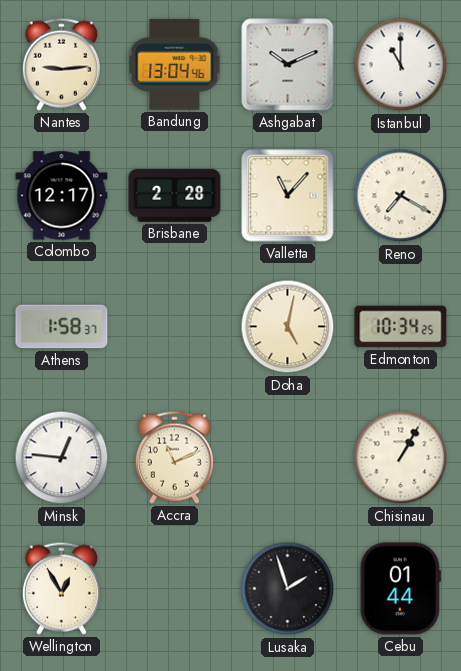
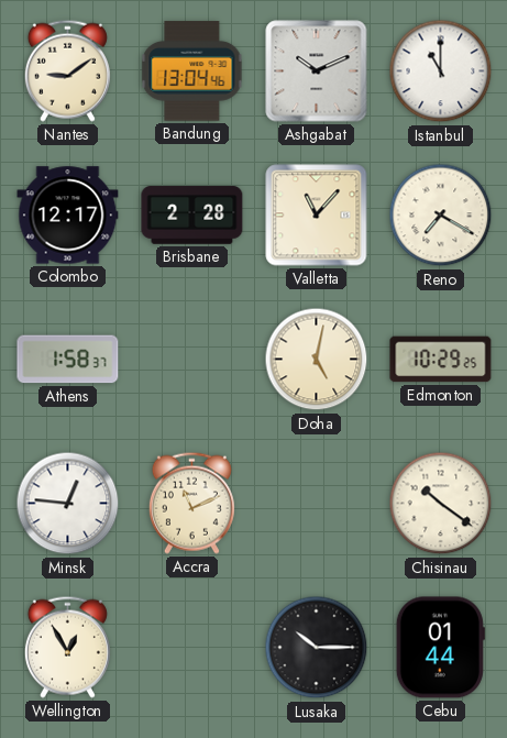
Nantes: 9:14 -> 9:09 (67, 70)
Edmonton: 10:34 -> 10:29 (441, 360)
Chisinau: 1:05 -> 10:21 (441, 504)
Lusaka: 1:57 -> 10:15 (317, 648)
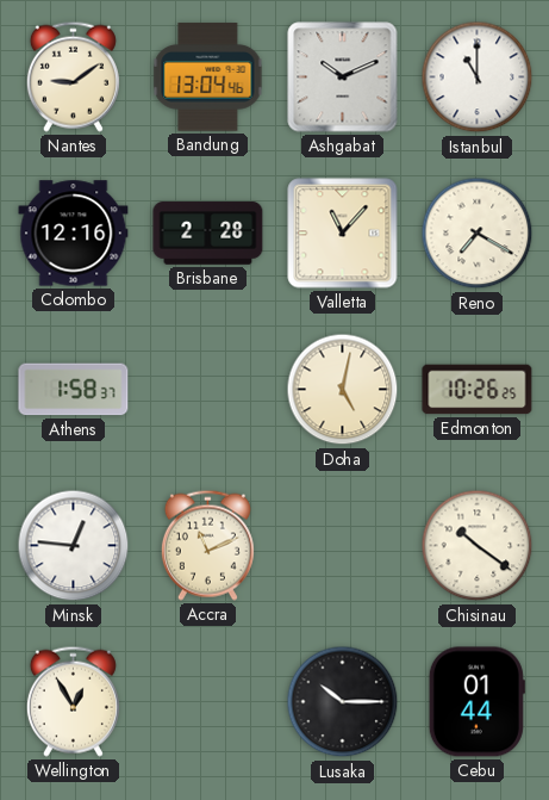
Colombo: 12:17 -> 12:16 (74, 234)
Edmonton: 10:29 -> 10:26 (478, 390)
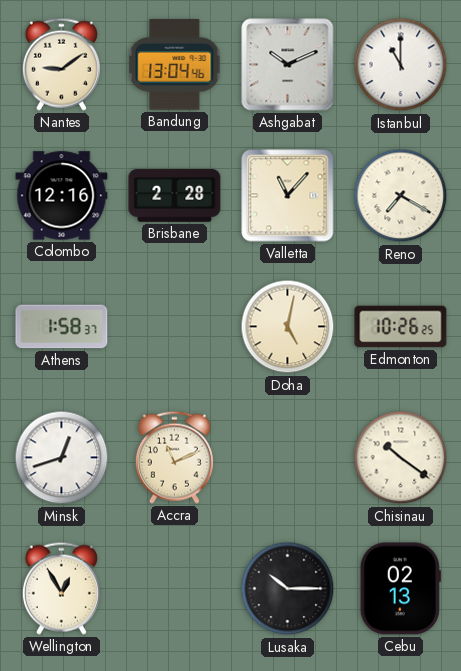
Minsk: 12:46 -> 12:42 (62, 458)
Cebu: 01:44 -> 02:13 (400, 589)
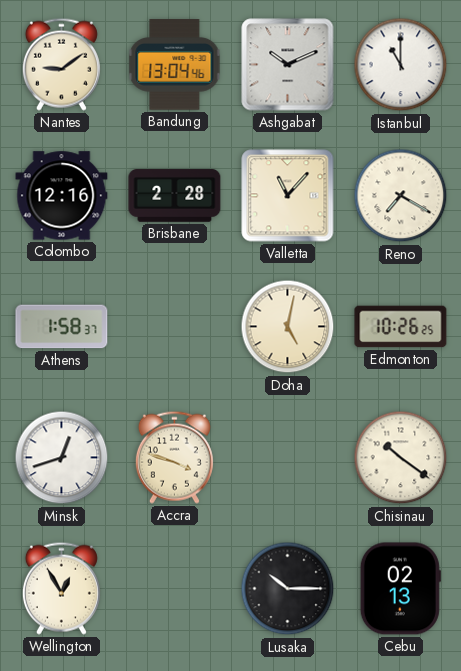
Accra: 11:11 -> 3:48 (174, 457)
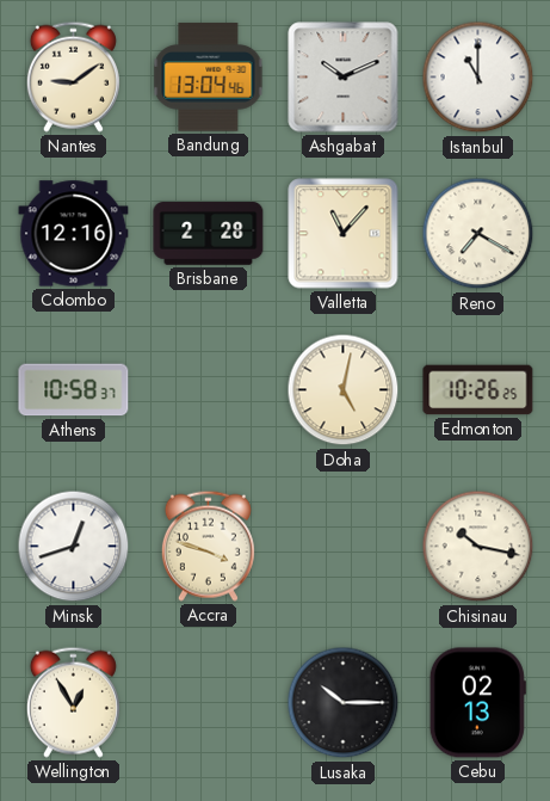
Athens: 1:58 -> 10:58 (74, 390)
Chisinau: 10:21 -> 10:17 (478, 547)
